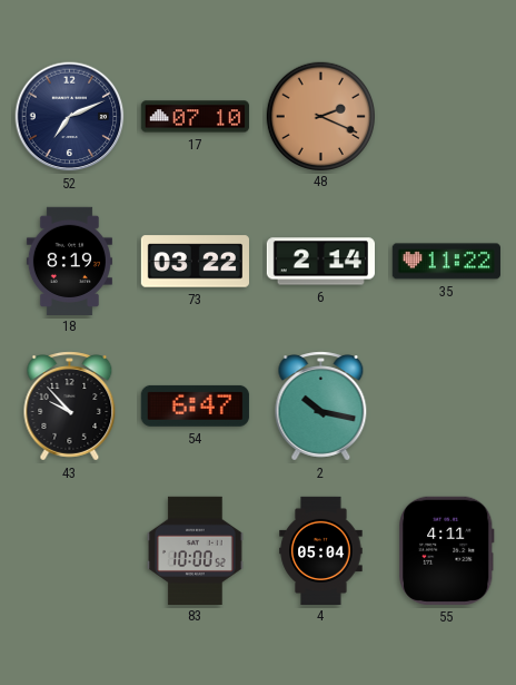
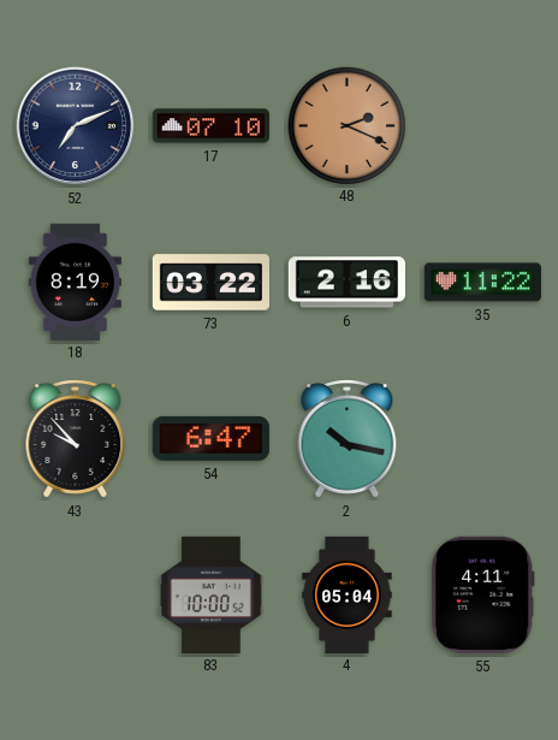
6: 2:14 -> 2:16 (346, 283)
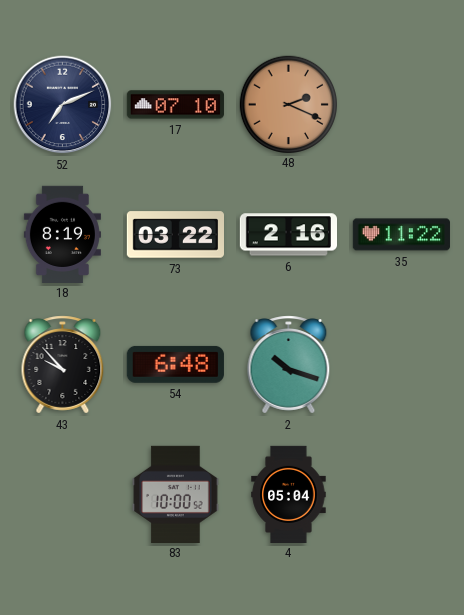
54: 6:47 -> 6:48 (175, 364)
2: 10:17 -> 10:18 (289, 365)
55: 4:11 -> none (483, 594)
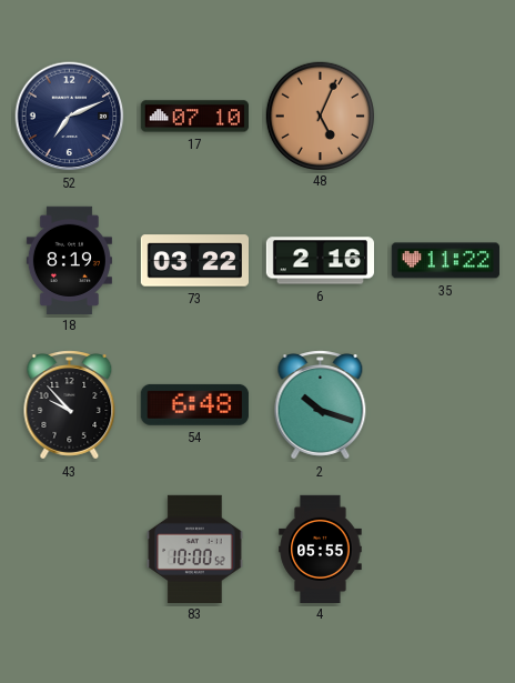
48: 2:19 -> 5:04 (320, 115)
4: 05:04 -> 05:55 (321, 549)
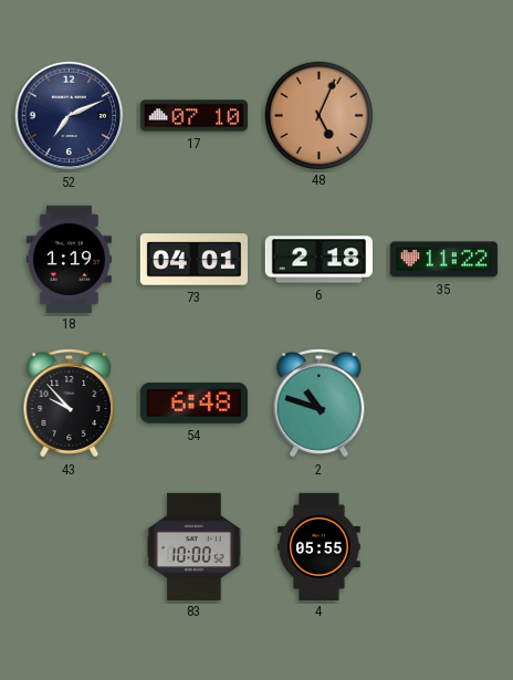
18: 8:19 -> 1:19 (69, 259)
73: 03:22 -> 04:01 (193, 260)
6: 2:16 -> 2:18 (318, 260)
2: 10:18 -> 10:48 (320, 404)
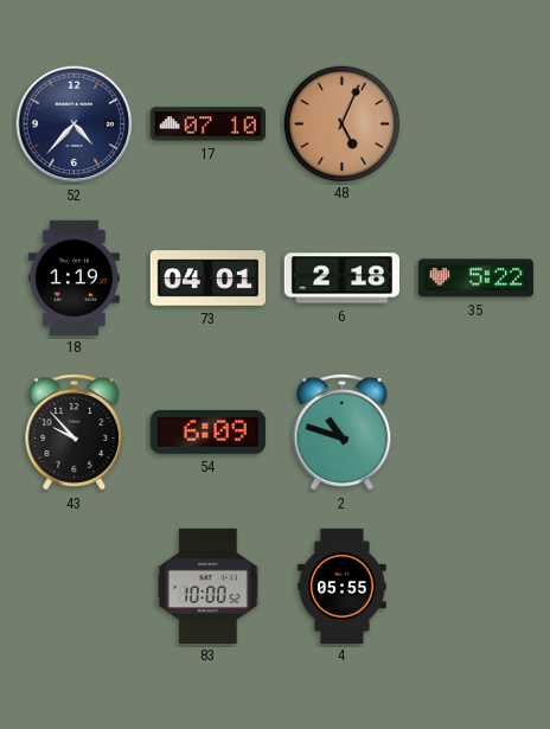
52: 7:11 -> 4:37 (75, 124)
35: 11:22 -> 5:22 (475, 279)
54: 6:48 -> 6:09 (207, 431)
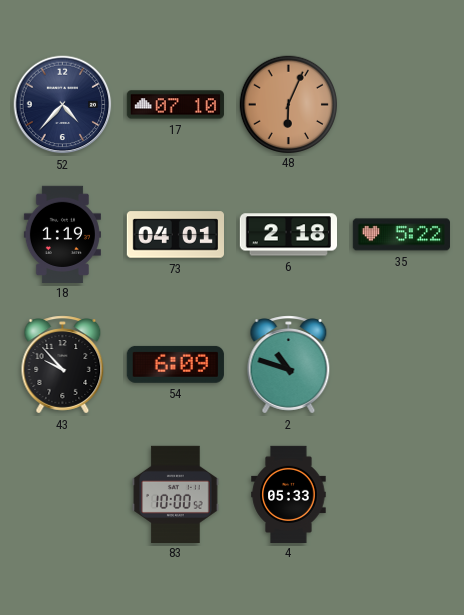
48: 5:04 -> 6:04 (288, 104)
4: 05:55 -> 05:33 (289, 494)
